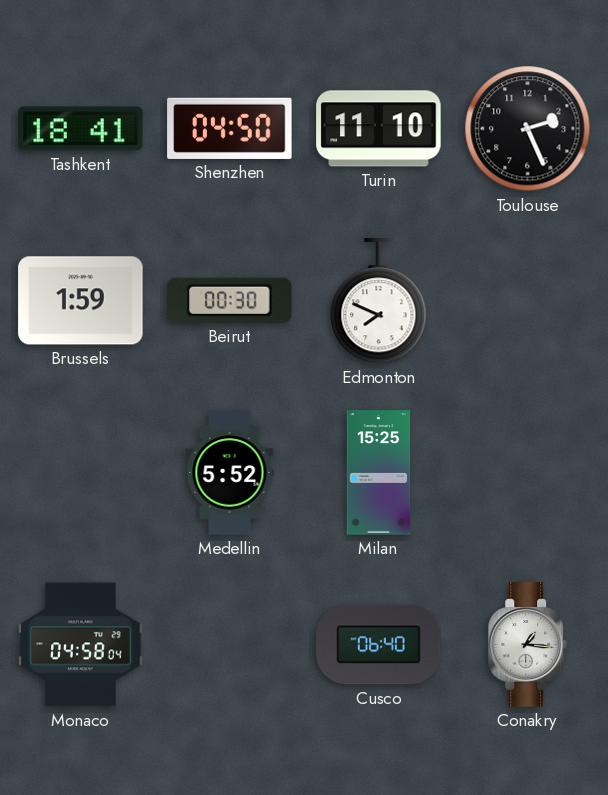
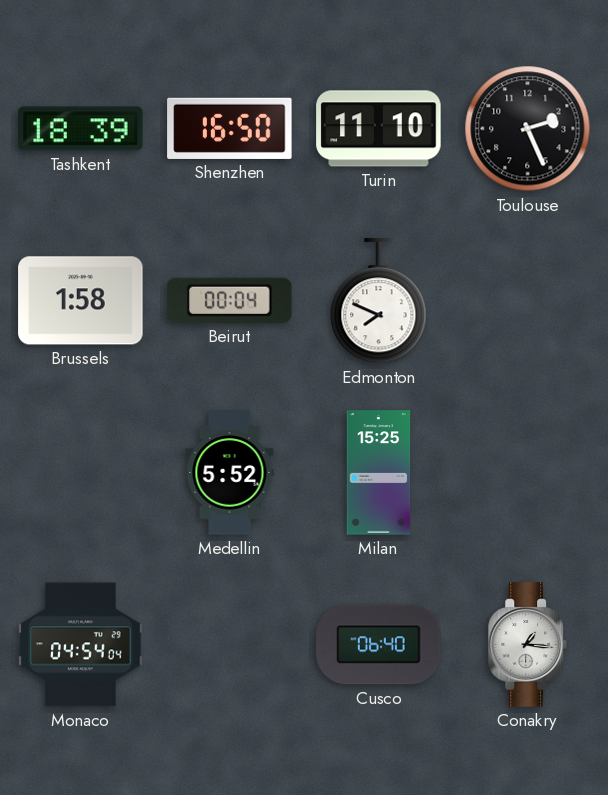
Tashkent: 18:41 -> 18:39 (81, 129)
Shenzhen: 04:50 -> 16:50 (230, 128)
Brussels: 1:59 -> 1:58 (81, 301)
Beirut: 00:30 -> 00:04 (230, 300)
Monaco: 04:58 -> 04:54 (81, 645)
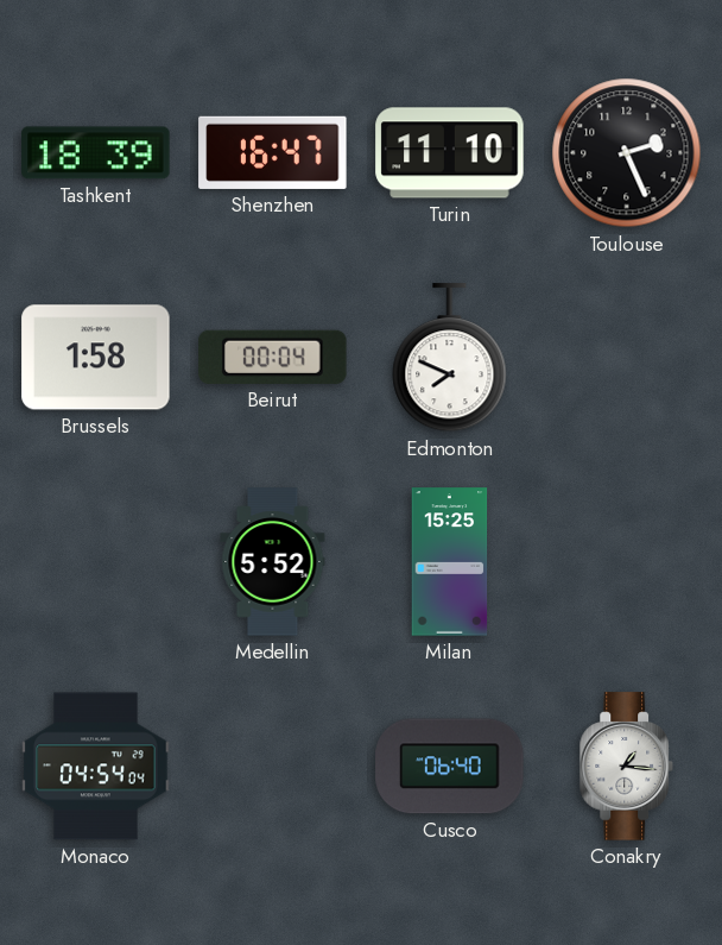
Shenzhen: 16:50 -> 16:47 (273, 152)
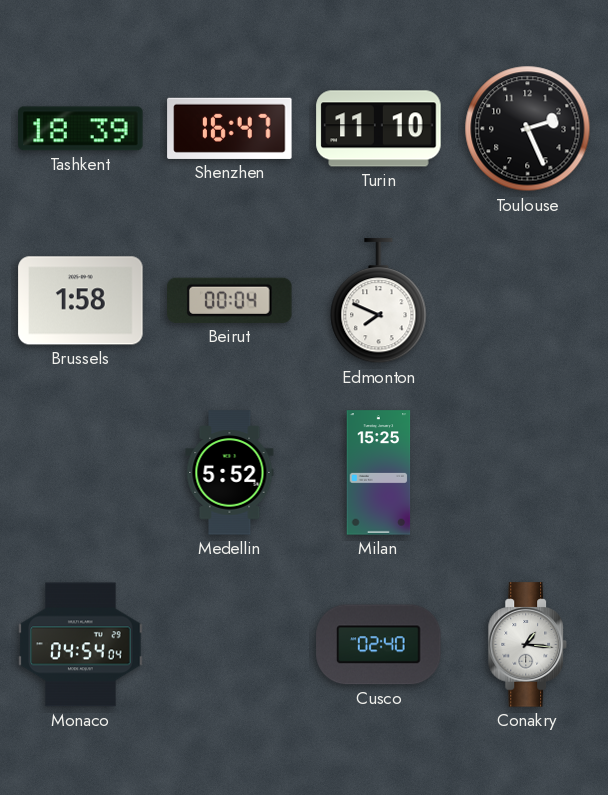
Cusco: 06:40 -> 02:40 (379, 645)
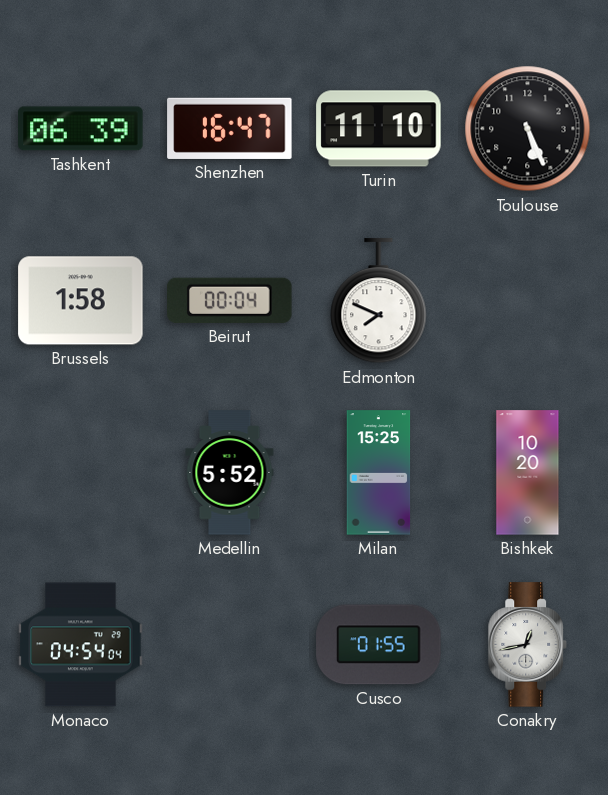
Tashkent: 18:39 -> 06:39 (81, 129)
Toulouse: 2:26 -> 5:26 (528, 129)
Bishkek: none -> 10:20 (528, 473)
Cusco: 02:40 -> 01:55 (379, 645)
Conakry: 1:16 -> 12:43 (527, 645)
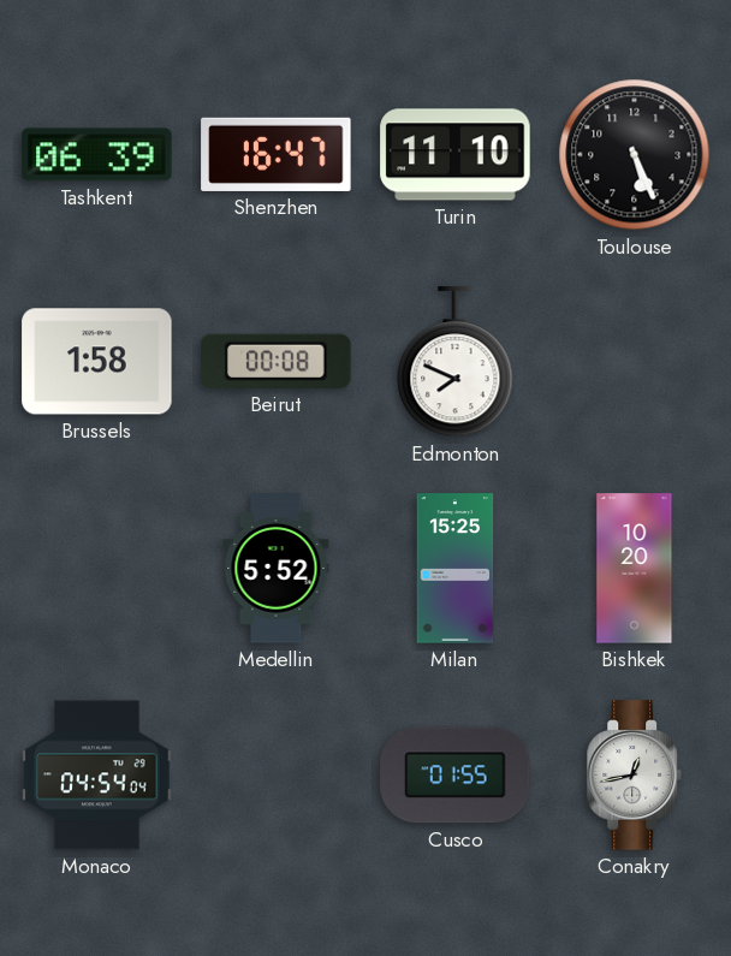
Beirut: 00:04 -> 00:08 (277, 361)
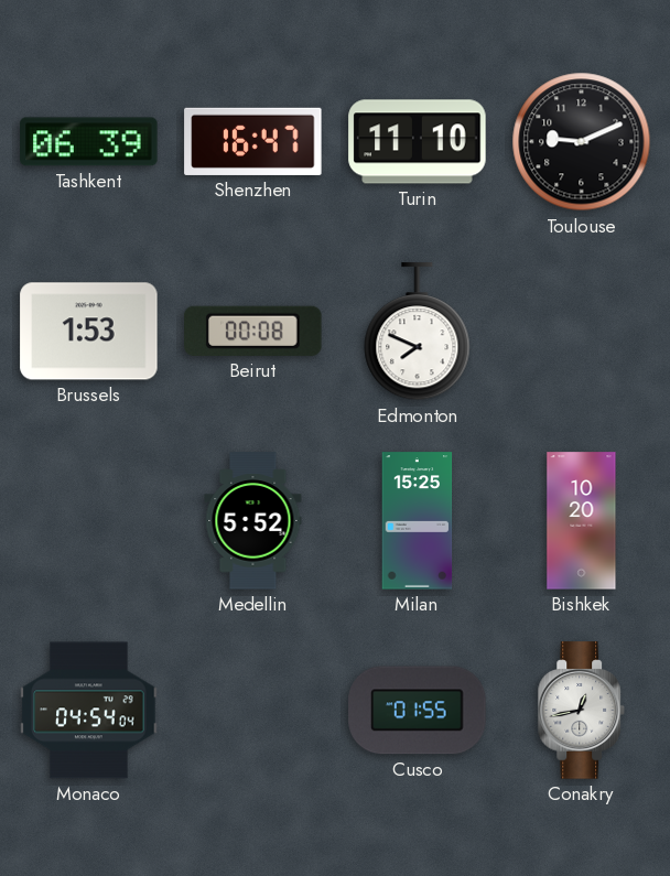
Toulouse: 5:26 -> 9:11 (582, 142)
Brussels: 1:58 -> 1:53 (89, 332)
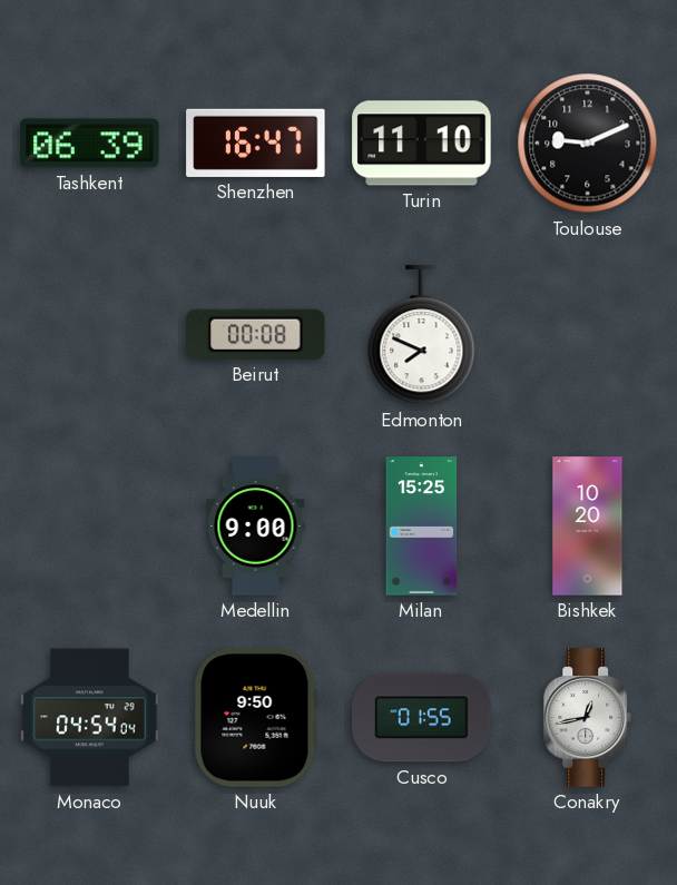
Brussels: 1:53 -> none (89, 332)
Medellin: 5:52 -> 9:00 (256, 527)
Nuuk: none -> 9:50 (255, 718)
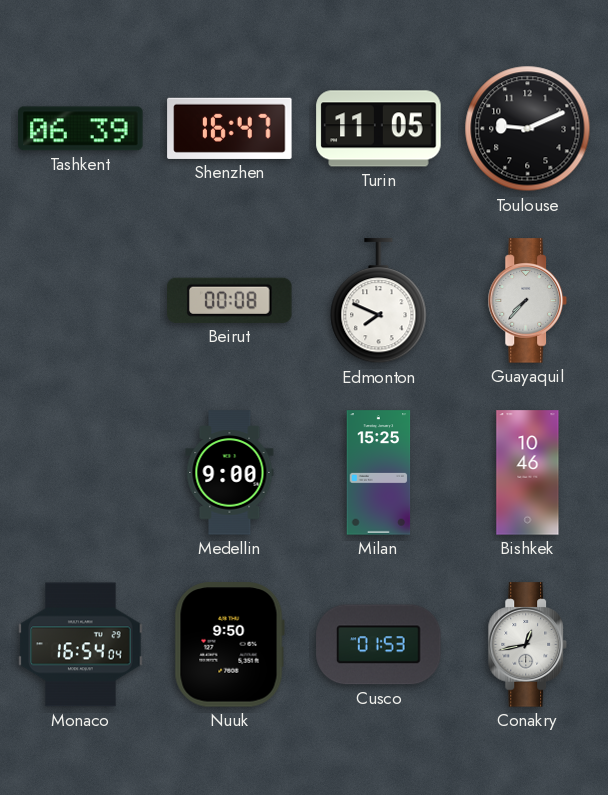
Turin: 11:10 -> 11:05 (379, 129)
Guayaquil: none -> 7:37 (527, 301)
Bishkek: 10:20 -> 10:46 (528, 473)
Monaco: 04:54 -> 16:54 (81, 645)
Cusco: 01:55 -> 01:53 (379, 645)
